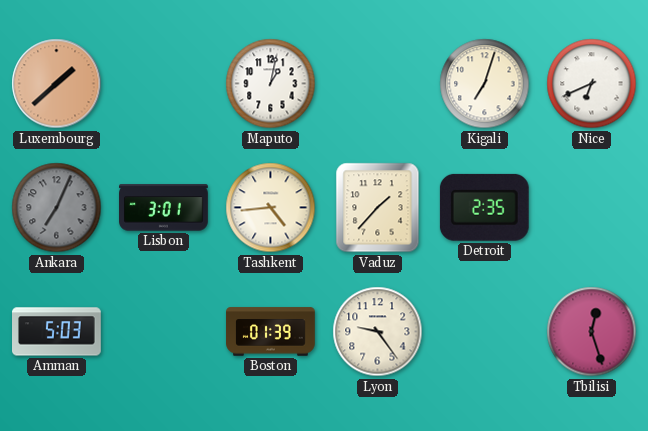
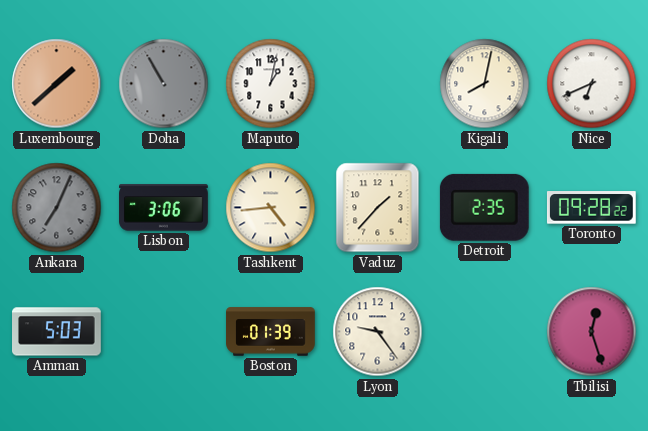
Doha: none -> 10:55 (164, 84)
Kigali: 7:03 -> 8:02 (485, 84)
Lisbon: 3:01 -> 3:06 (164, 208)
Toronto: none -> 09:28 (591, 208)
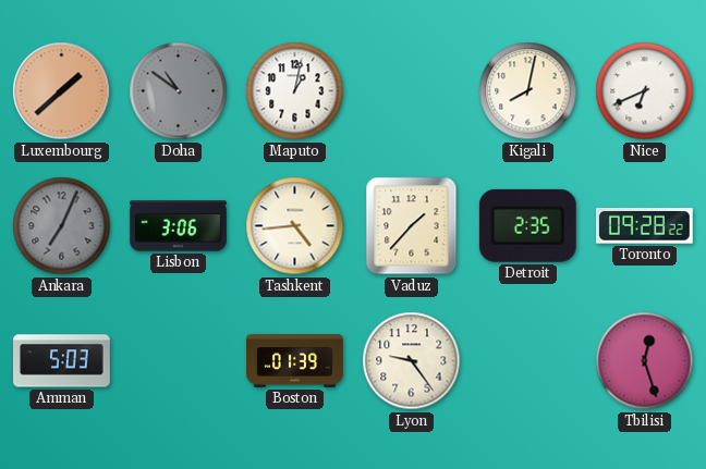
Doha: 10:55 -> 10:51 (179, 91)
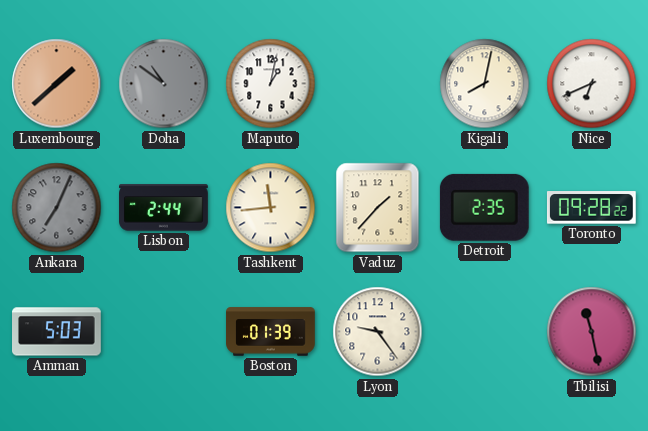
Lisbon: 3:06 -> 2:44 (164, 208)
Tashkent: 4:44 -> 11:44 (271, 208)
Tbilisi: 12:27 -> 11:28 (592, 332)
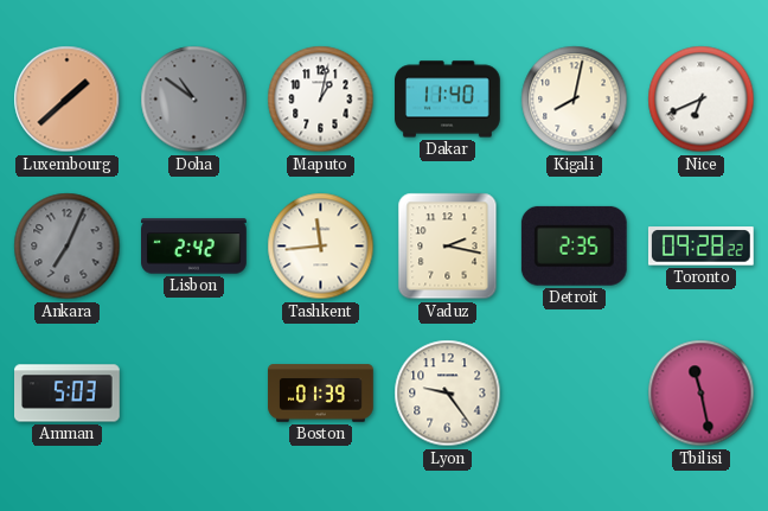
Dakar: none -> 11:40 (448, 100)
Lisbon: 2:44 -> 2:42 (194, 247)
Vaduz: 1:37 -> 2:17 (448, 247)
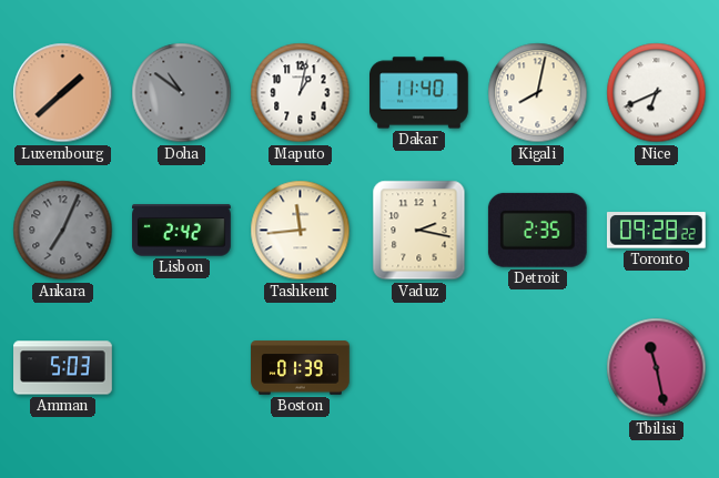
Lyon: 9:24 -> none (448, 394)
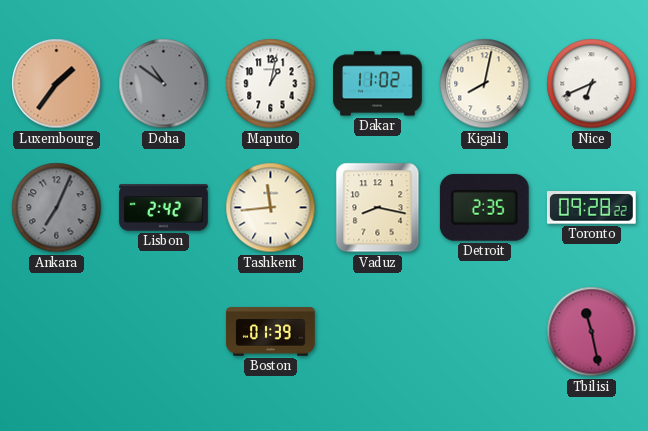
Luxembourg: 1:38 -> 1:36 (57, 84)
Dakar: 11:40 -> 11:02 (378, 84)
Vaduz: 2:17 -> 8:17 (378, 208)
Amman: 5:03 -> none (63, 368)
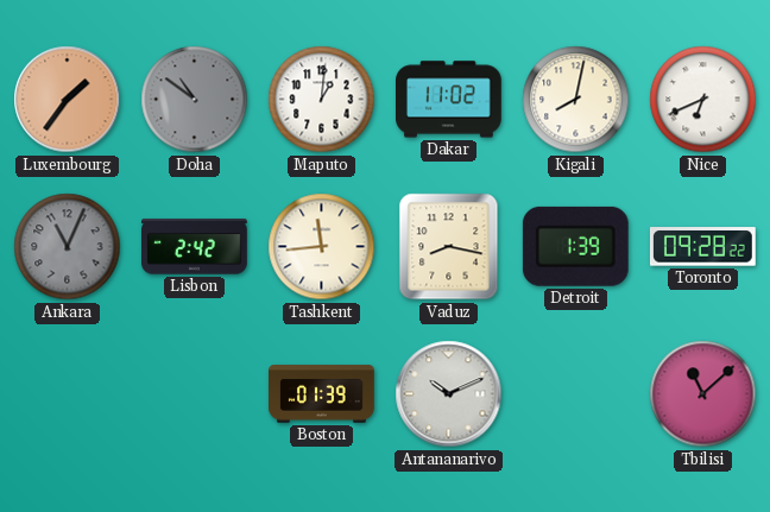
Maputo: 1:02 -> 1:01 (322, 100)
Ankara: 7:04 -> 11:04 (68, 247)
Detroit: 2:35 -> 1:39 (575, 246)
Antananarivo: none -> 10:11 (449, 394)
Tbilisi: 11:28 -> 11:08 (703, 394)
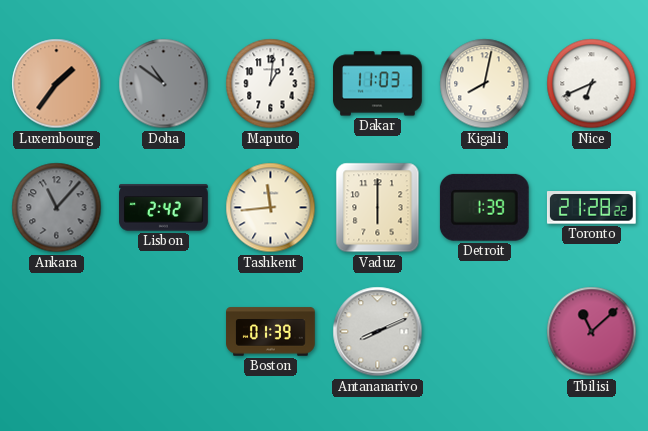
Dakar: 11:02 -> 11:03 (378, 84)
Ankara: 11:04 -> 11:07 (57, 208)
Vaduz: 8:17 -> 6:00 (378, 208)
Toronto: 09:28 -> 21:28 (591, 208)
Antananarivo: 10:11 -> 8:11 (378, 332)
